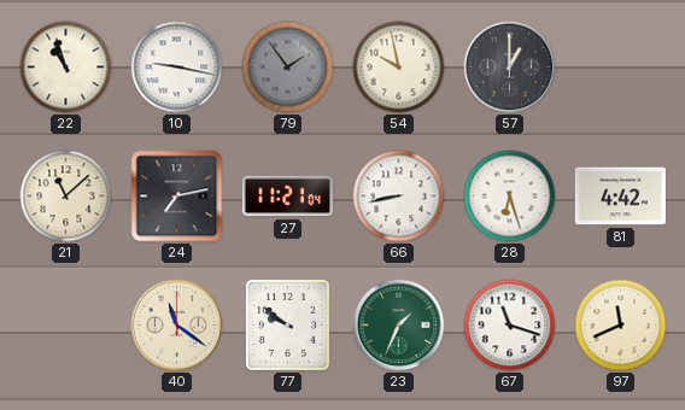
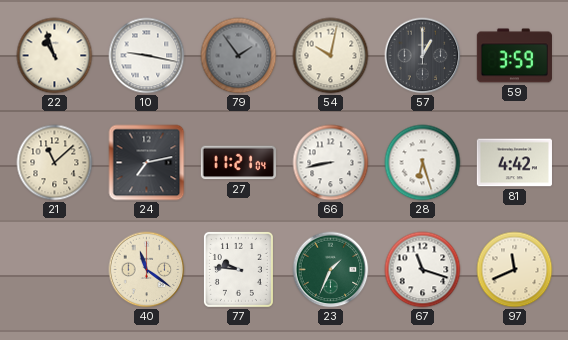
54: 9:58 -> 10:02 (331, 56)
59: none -> 3:59 (514, 56)
77: 9:51 -> 9:46 (238, 269)
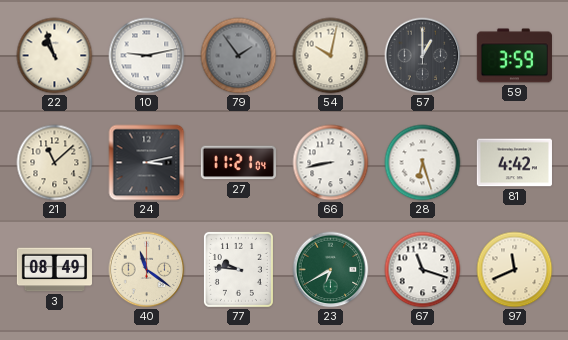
10: 9:17 -> 9:13 (147, 56)
24: 7:13 -> 3:13 (147, 163)
3: none -> 08:49 (54, 270)
23: 1:34 -> 6:40 (331, 270)
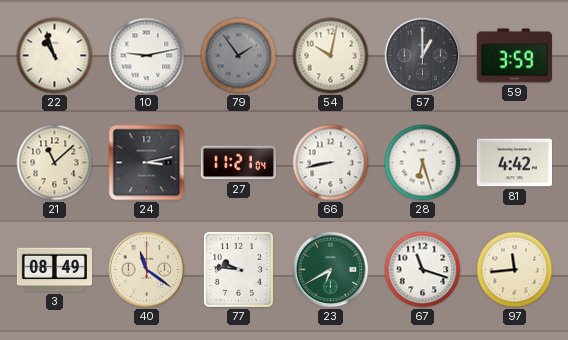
97: 11:41 -> 11:44 (515, 270)
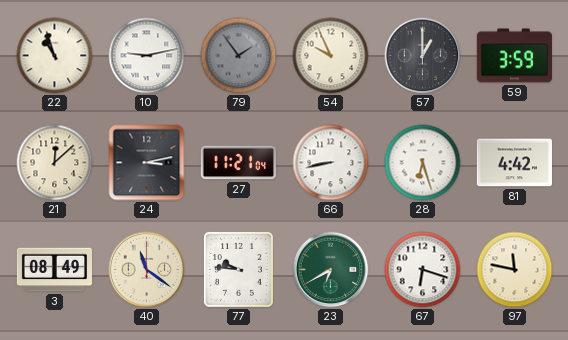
54: 10:02 -> 9:56 (331, 56)
21: 11:08 -> 12:08 (55, 163)
67: 11:18 -> 6:18 (423, 270)
97: 11:44 -> 11:47 (515, 270)
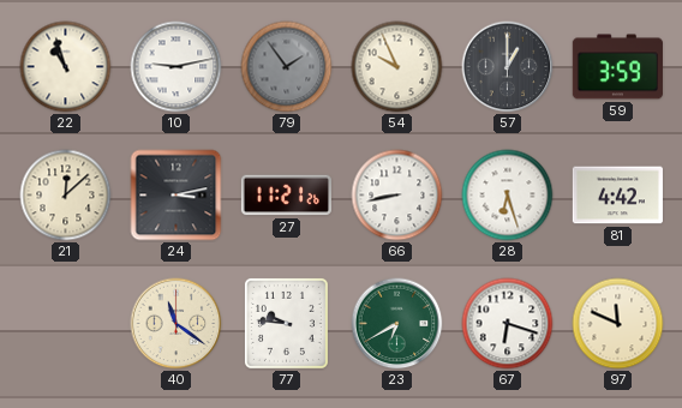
27: 11:21:04 -> 11:21:26 (286, 196)
3: 08:49 -> none (54, 270)
97: 11:47 -> 11:49 (618, 324)
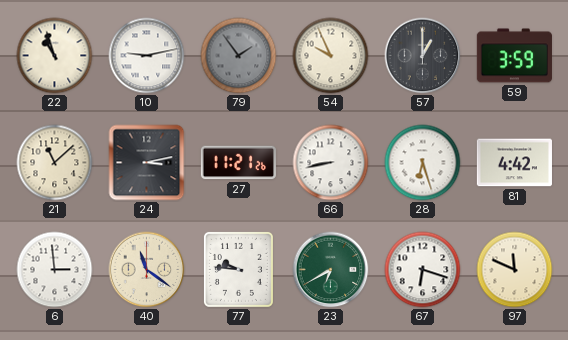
21: 12:08 -> 11:08 (55, 163)
6: none -> 2:59 (55, 270)
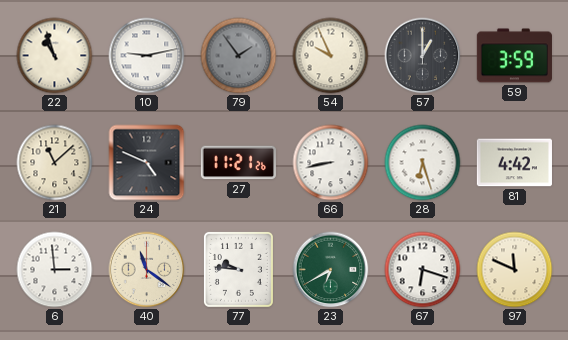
24: 3:13 -> 4:49 (147, 163)
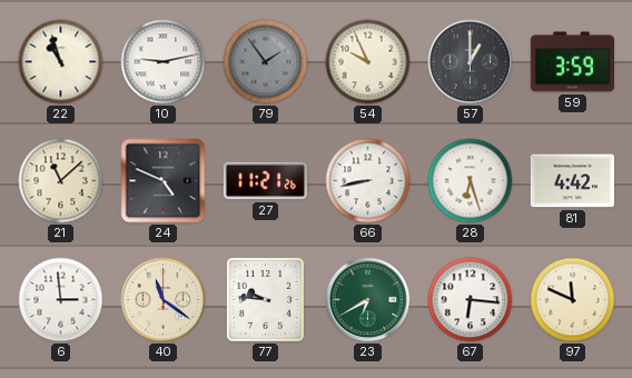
67: 6:18 -> 6:16 (471, 300)
